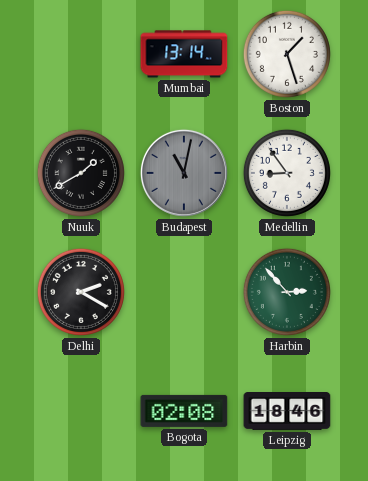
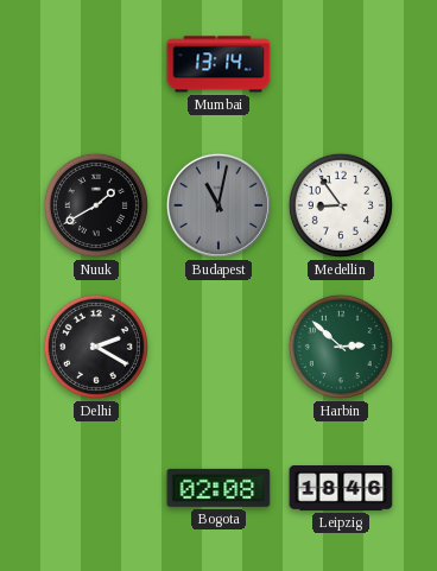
Boston: 1:27 -> none (287, 54)
Harbin: 2:53 -> 2:52 (341, 347)
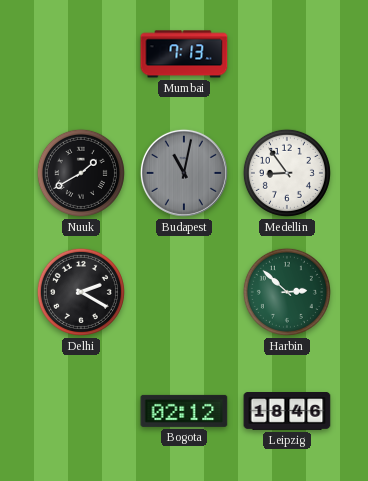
Mumbai: 13:14 -> 7:13 (184, 54)
Bogota: 02:08 -> 02:12 (184, 411)
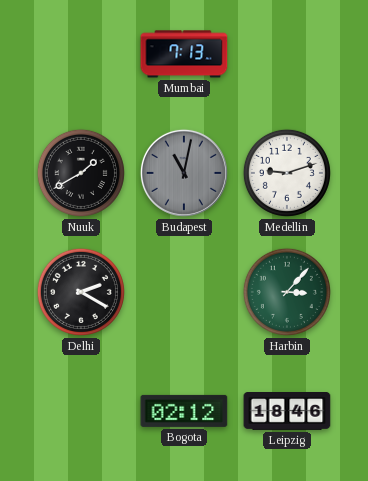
Medellin: 8:54 -> 9:12 (287, 173)
Harbin: 2:52 -> 3:07 (287, 292)
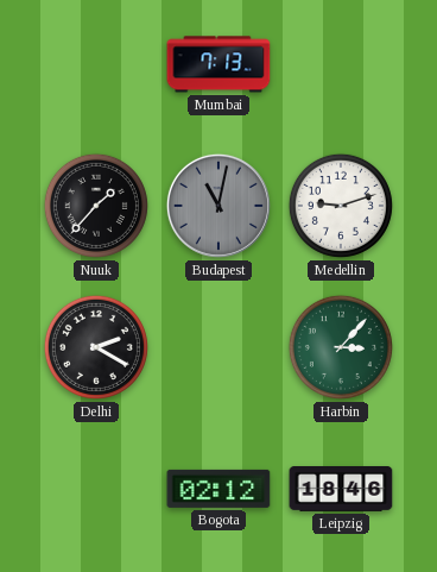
Nuuk: 1:40 -> 1:37 (96, 206)
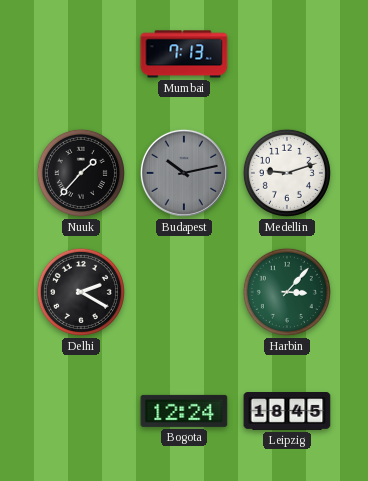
Budapest: 11:02 -> 10:13 (184, 173)
Bogota: 02:12 -> 12:24 (184, 411)
Leipzig: 18:46 -> 18:45 (287, 412)
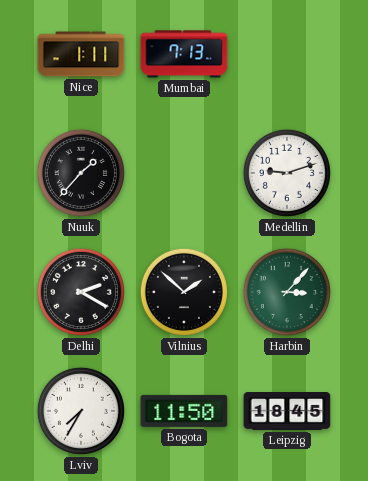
Nice: none -> 1:11 (81, 54)
Budapest: 10:13 -> none (184, 173)
Vilnius: none -> 1:52 (184, 292)
Lviv: none -> 7:35 (81, 411)
Bogota: 12:24 -> 11:50 (184, 411)
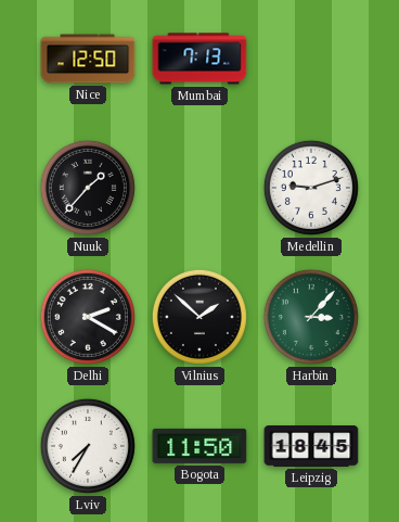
Nice: 1:11 -> 12:50 (88, 59)
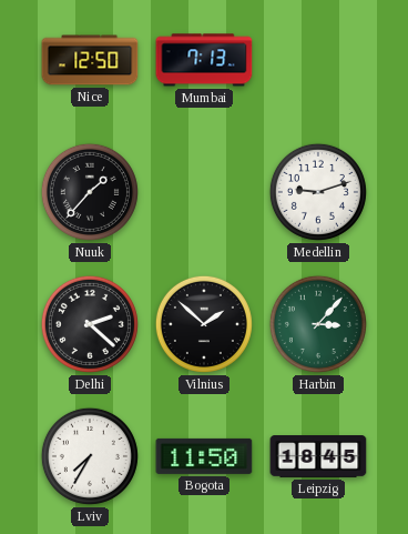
Delhi: 2:20 -> 2:22 (90, 324)
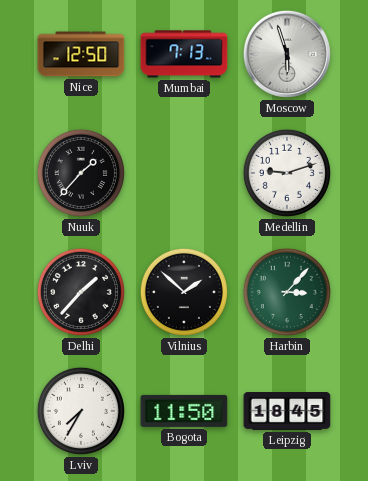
Moscow: none -> 5:57 (287, 54)
Delhi: 2:22 -> 1:37 (81, 292)
